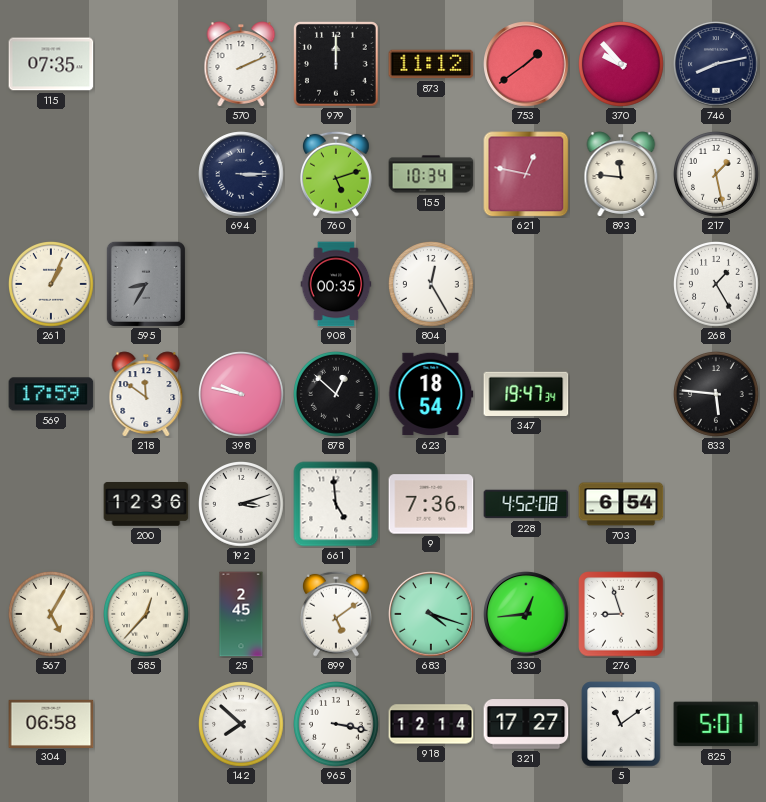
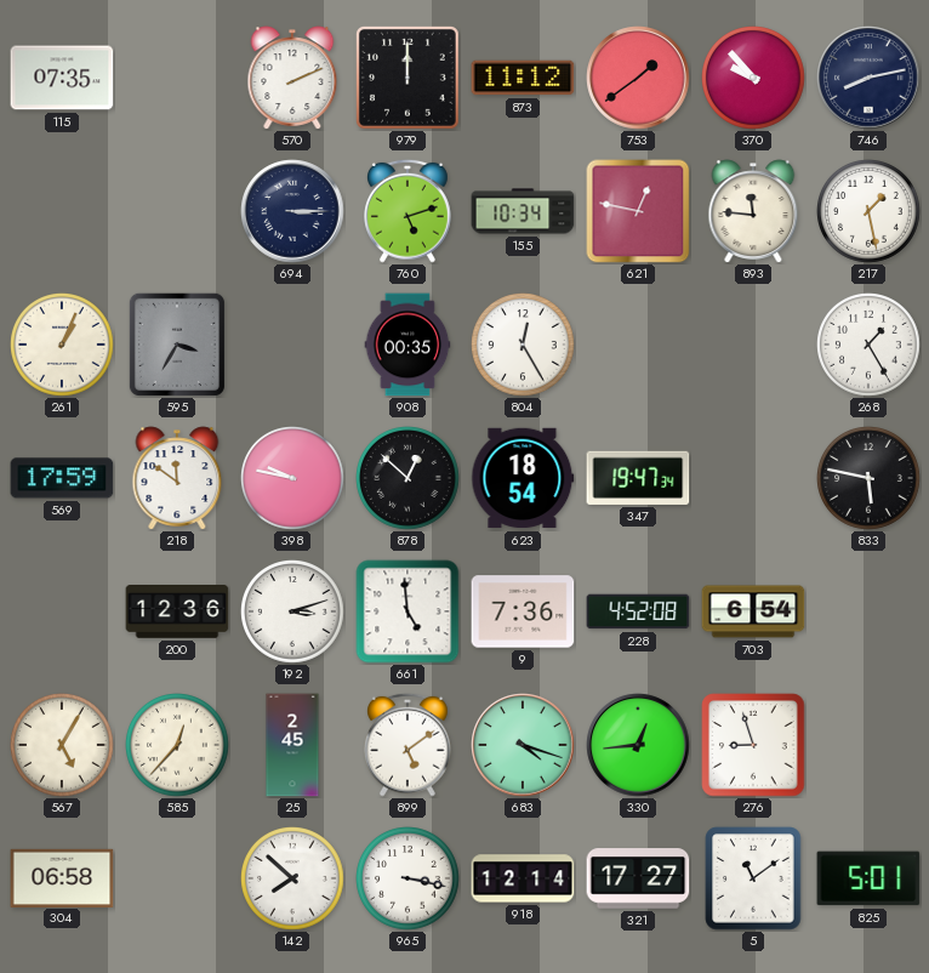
595: 8:35 -> 3:35 (177, 345)
833: 5:46 -> 5:47 (870, 479)
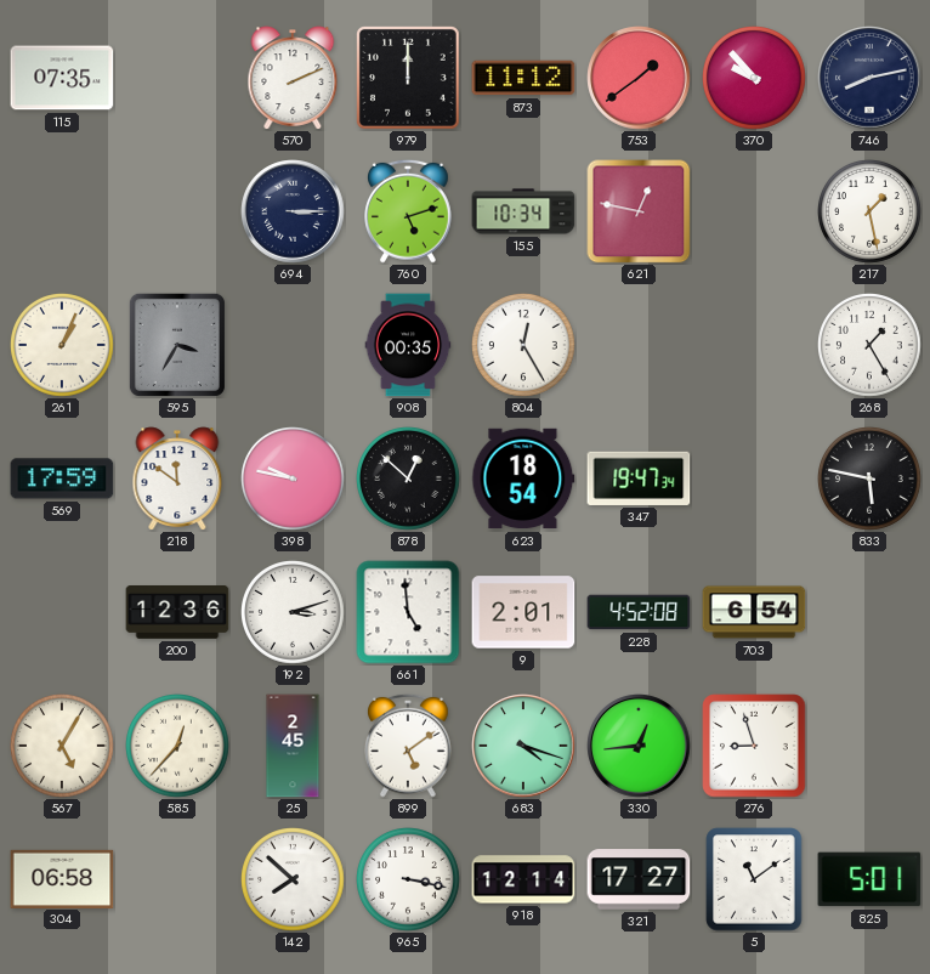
893: 11:46 -> none (753, 211)
9: 7:36 -> 2:01 (523, 612)
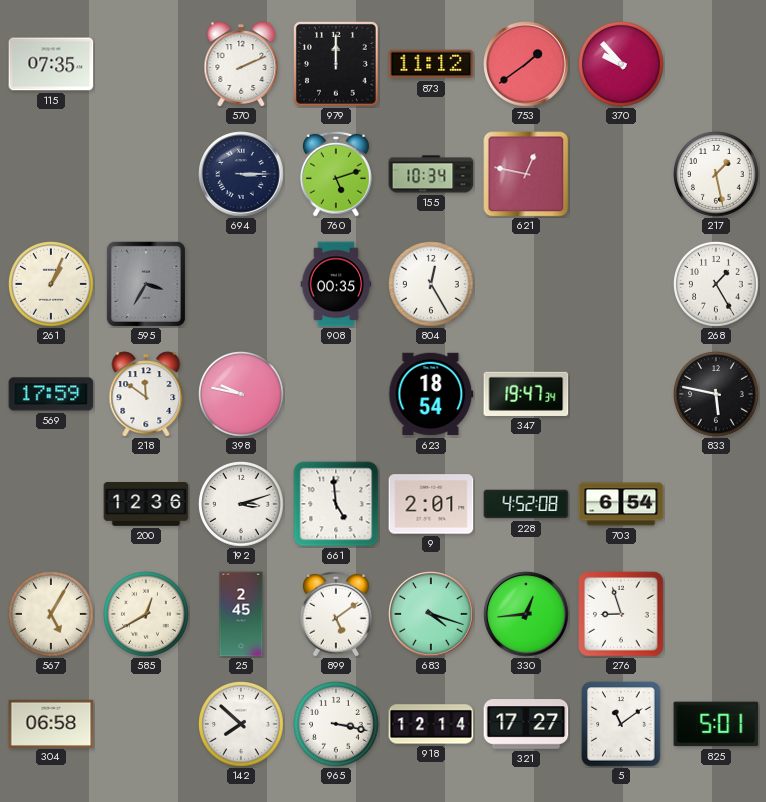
746: 8:13 -> none (869, 78)
878: 12:52 -> none (409, 480)
585: 12:37 -> 12:40 (147, 615)
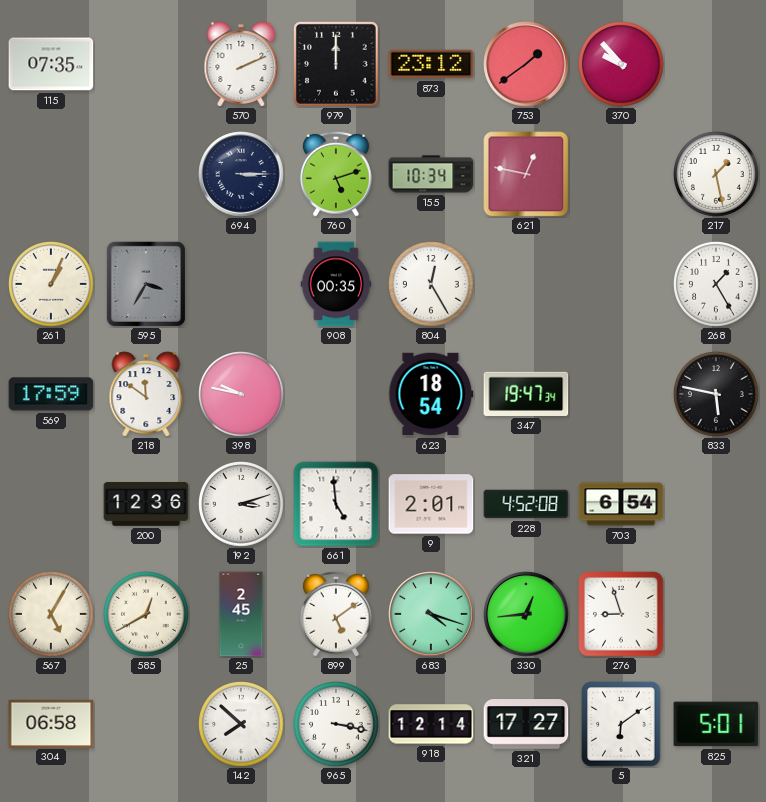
873: 11:12 -> 23:12 (431, 64)
5: 11:09 -> 6:09 (621, 724)
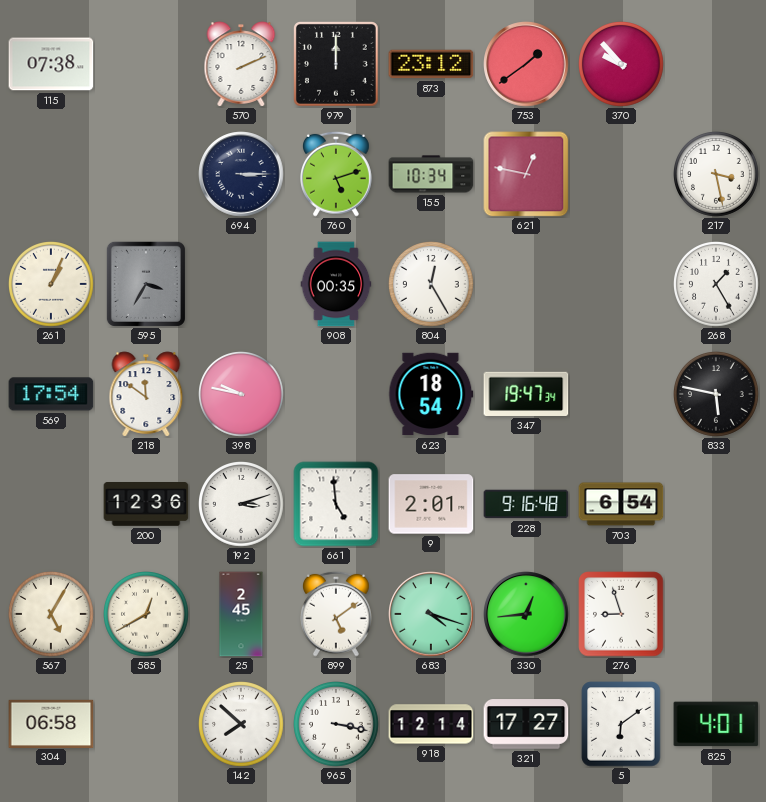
115: 07:35 -> 07:38 (51, 64)
217: 1:28 -> 3:28 (717, 175)
569: 17:59 -> 17:54 (51, 394)
228: 4:52 -> 9:16 (526, 504)
825: 5:01 -> 4:01 (716, 724)
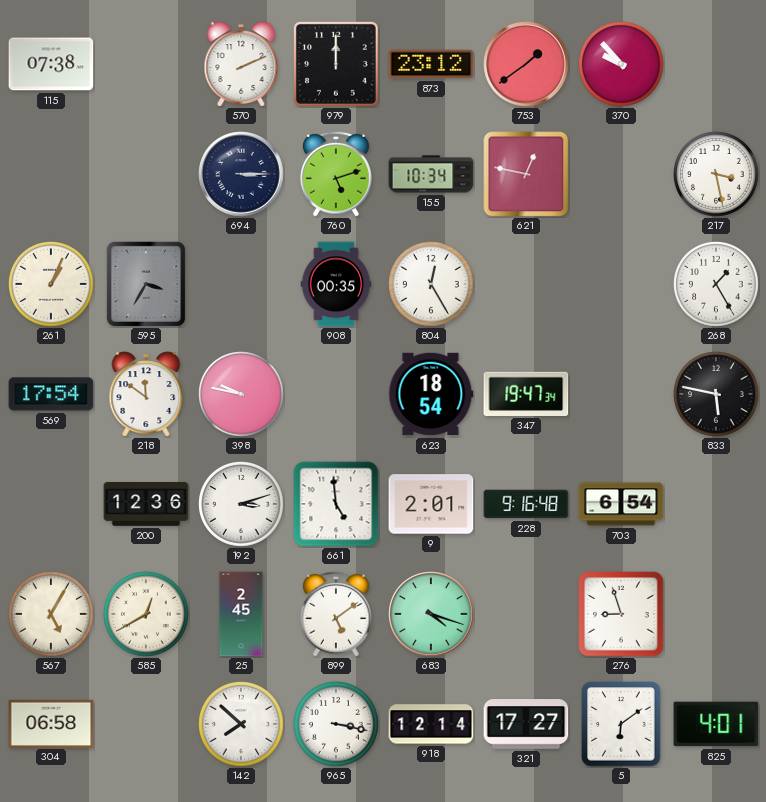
330: 12:44 -> none (526, 614)
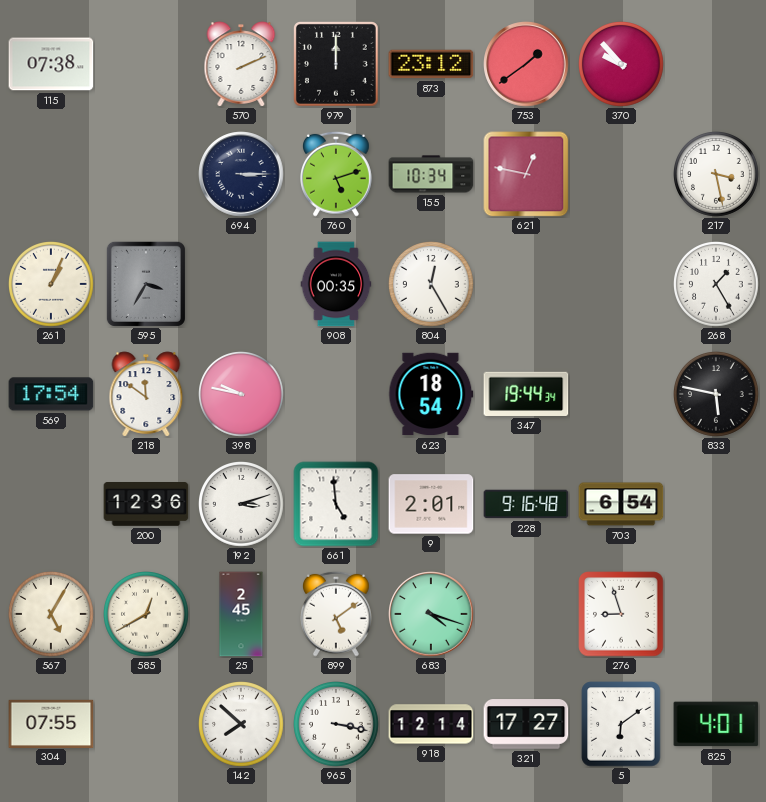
347: 19:47 -> 19:44 (526, 394)
304: 06:58 -> 07:55 (51, 723)
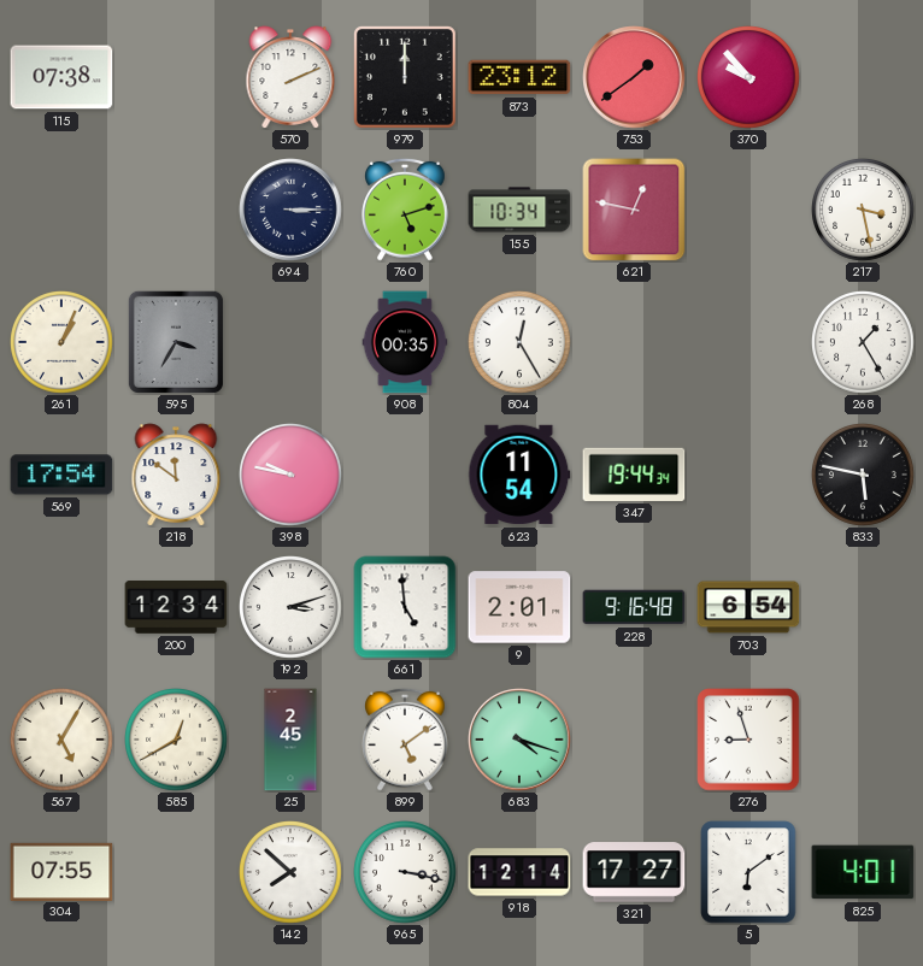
623: 18:54 -> 11:54 (519, 475)
200: 12:36 -> 12:34 (176, 608)
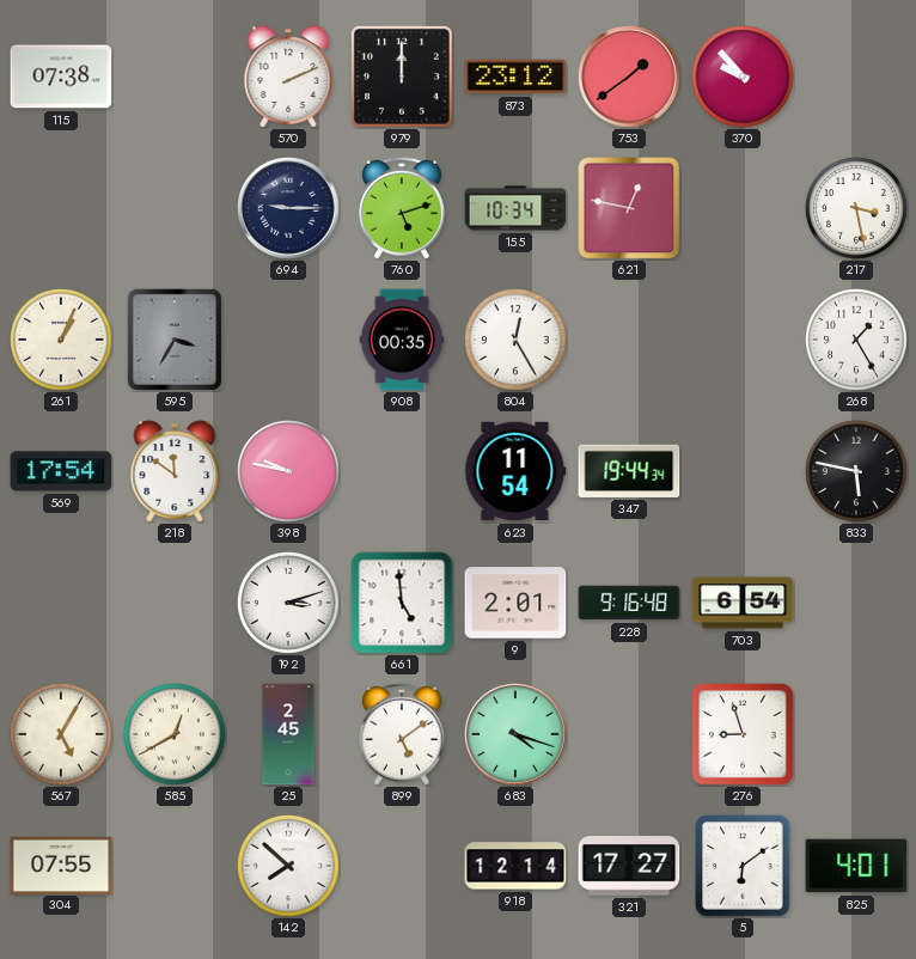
694: 3:15 -> 9:15 (288, 208)
200: 12:34 -> none (176, 608)
965: 3:17 -> none (406, 873)
